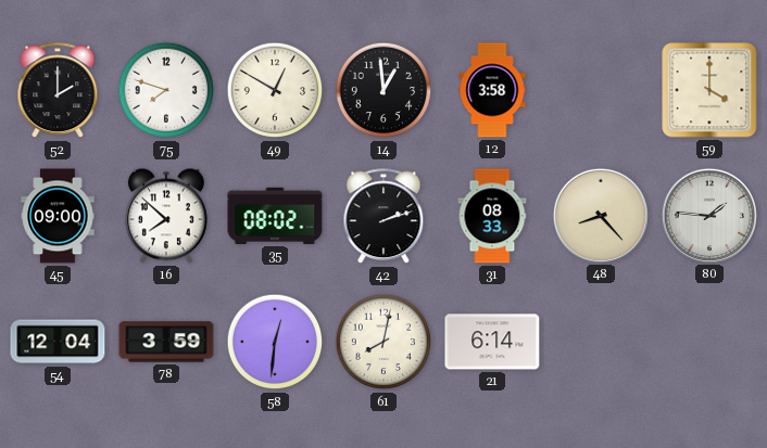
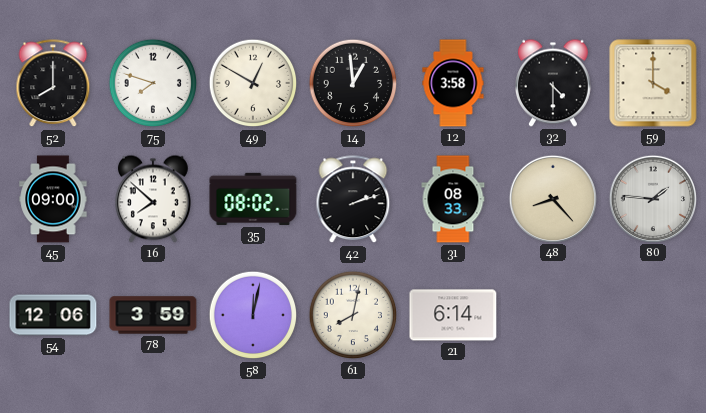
52: 2:00 -> 8:00 (53, 84)
32: none -> 4:30 (553, 83)
54: 12:04 -> 12:06 (53, 315)
58: 12:31 -> 12:02 (253, 315)
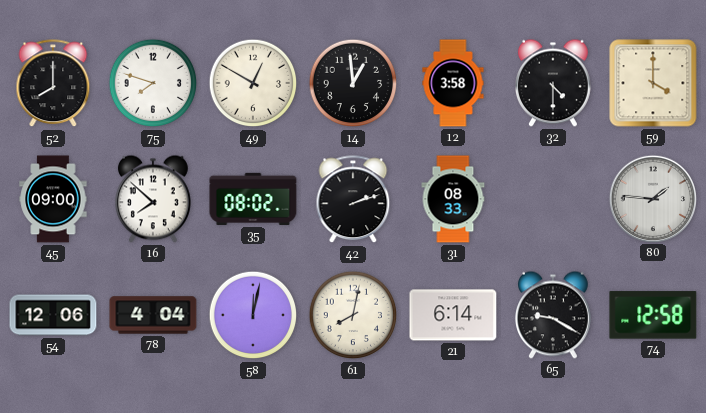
48: 8:23 -> none (552, 198)
78: 3:59 -> 4:04 (153, 315)
65: none -> 9:20 (553, 315)
74: none -> 12:58 (653, 315)
